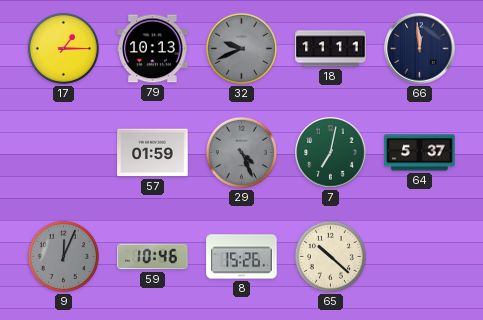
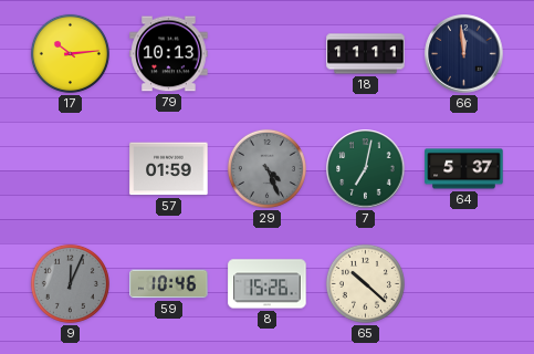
17: 1:15 -> 10:14 (70, 53)
32: 9:41 -> none (241, 48)
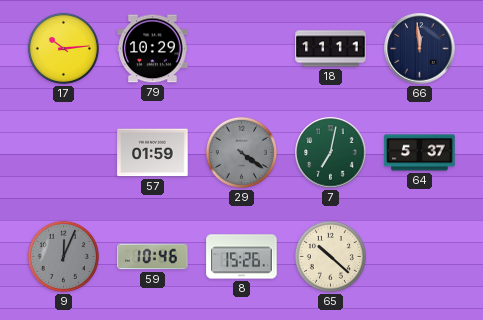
79: 10:13 -> 10:29 (153, 49)
29: 4:26 -> 4:21 (241, 152)
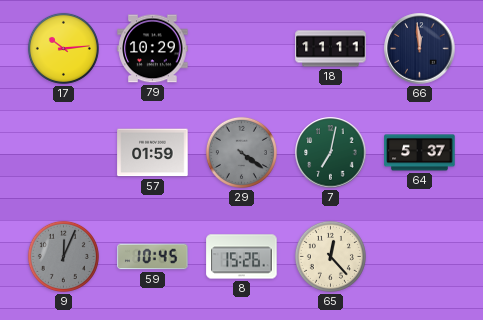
59: 10:46 -> 10:45 (153, 257)
65: 10:22 -> 12:23 (330, 256)
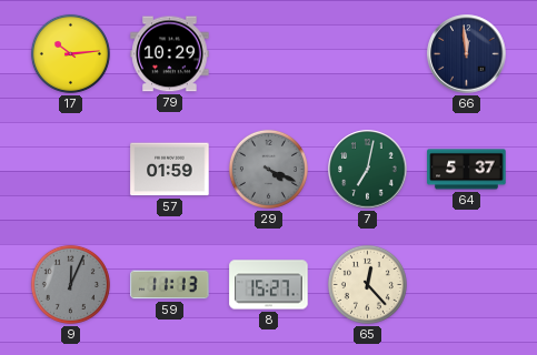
18: 11:11 -> none (331, 49)
29: 4:21 -> 4:19 (268, 169)
59: 10:45 -> 11:13 (170, 285)
8: 15:26 -> 15:27 (269, 285)
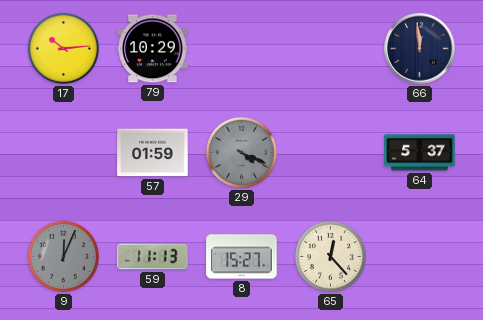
7: 7:02 -> none (368, 170)
